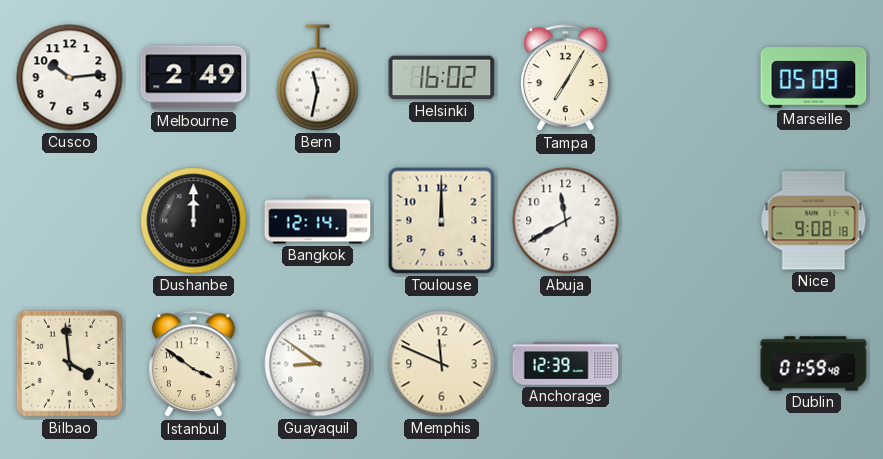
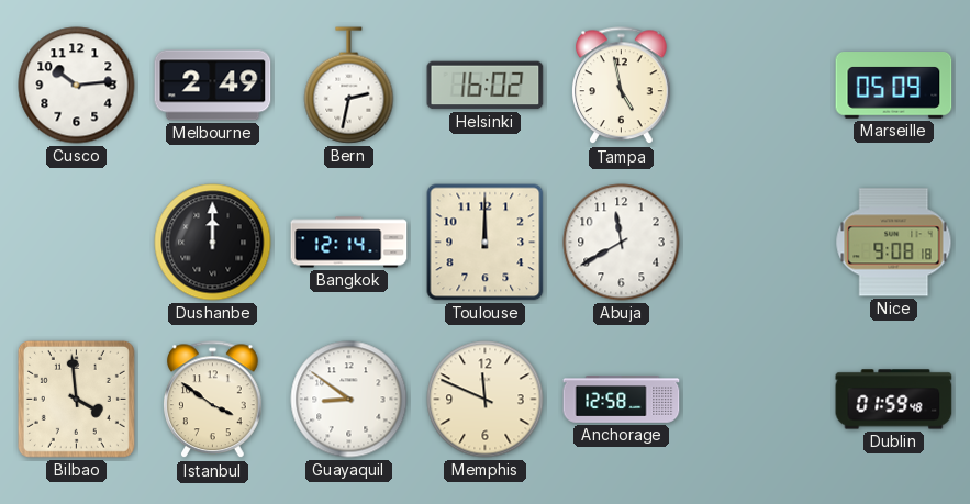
Bern: 11:32 -> 2:32 (349, 86)
Tampa: 7:05 -> 4:58 (622, 86)
Anchorage: 12:39 -> 12:58 (622, 400)
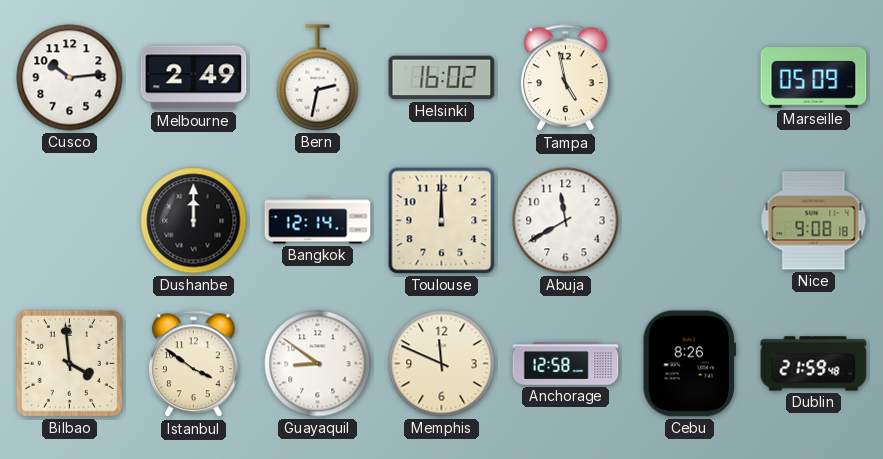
Cebu: none -> 8:26 (689, 364)
Dublin: 01:59 -> 21:59 (814, 364)
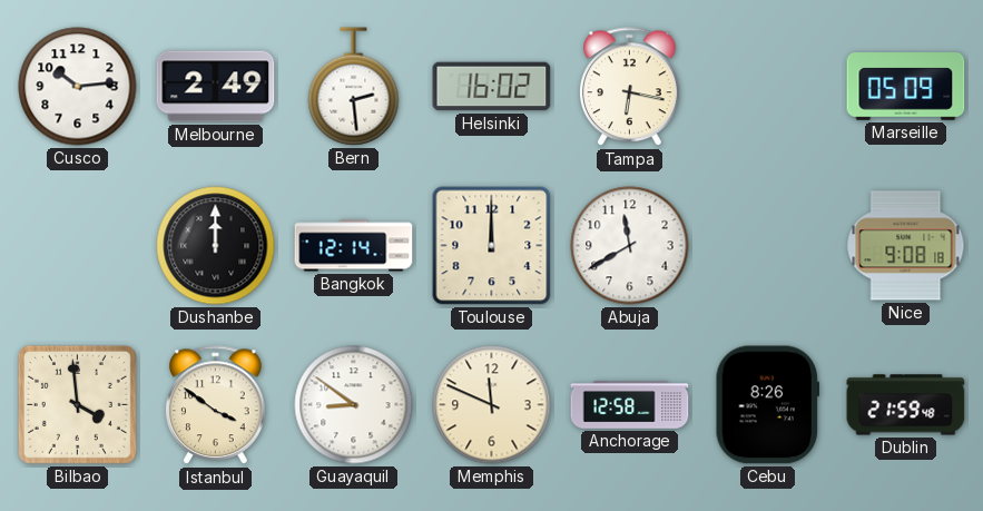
Bern: 2:32 -> 2:29 (354, 87)
Tampa: 4:58 -> 6:17 (630, 87)
